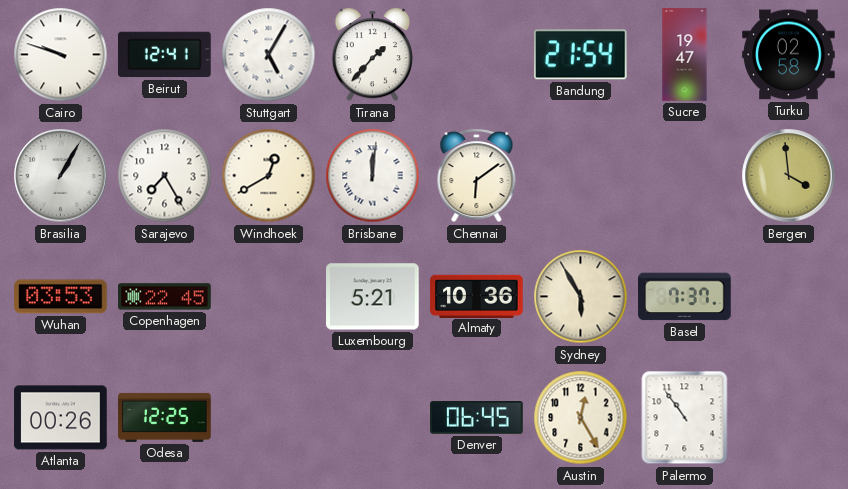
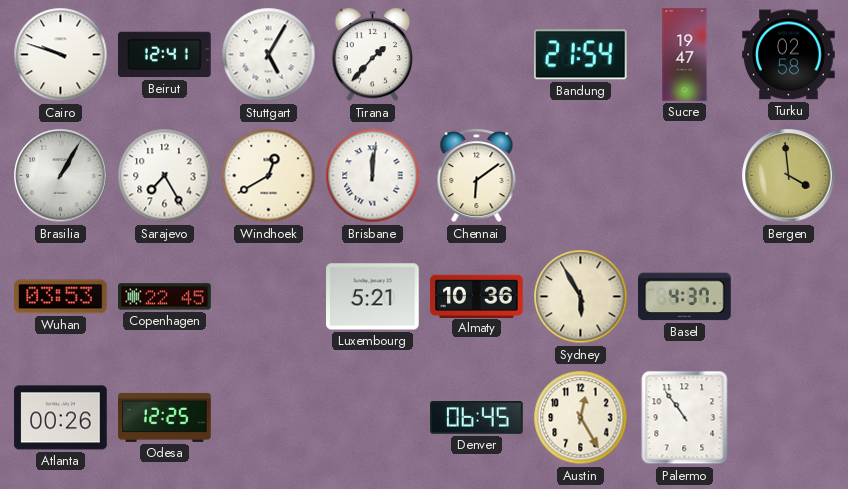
Basel: 7:37 -> 4:37 (685, 297)
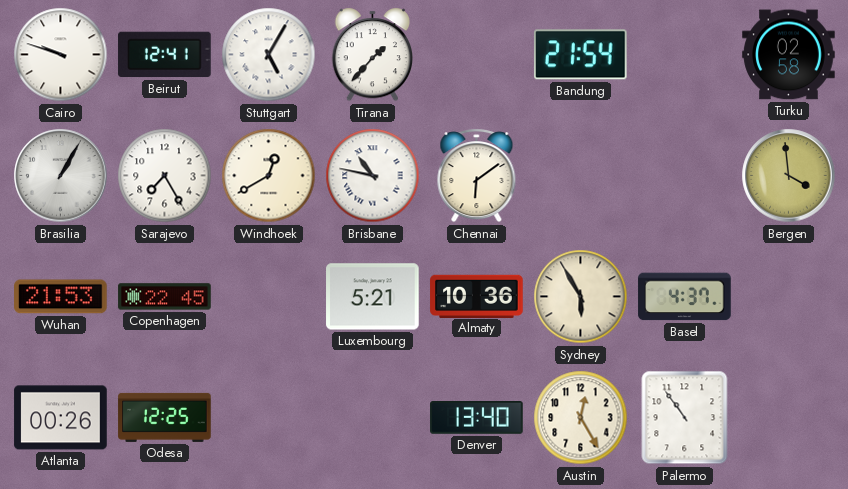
Sucre: 19:47 -> none (685, 55)
Brisbane: 12:01 -> 10:47 (373, 176)
Wuhan: 03:53 -> 21:53 (61, 297)
Denver: 06:45 -> 13:40 (477, 418)
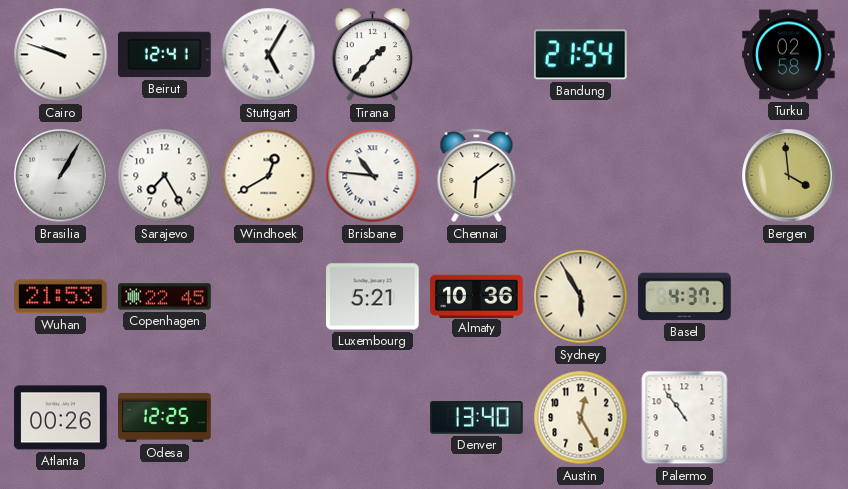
Brisbane: 10:47 -> 10:46 (373, 176)
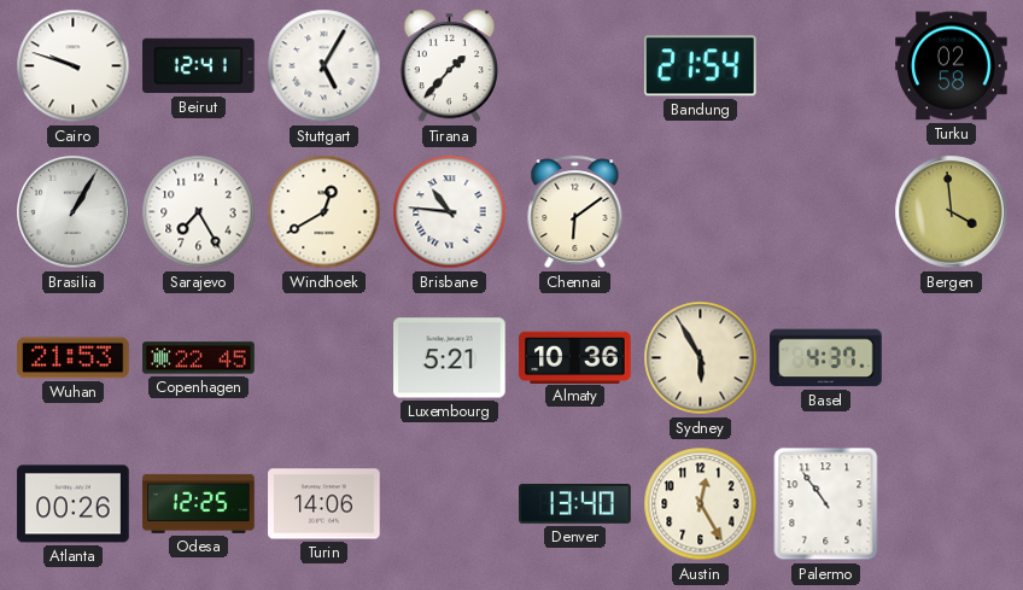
Turin: none -> 14:06 (325, 504)
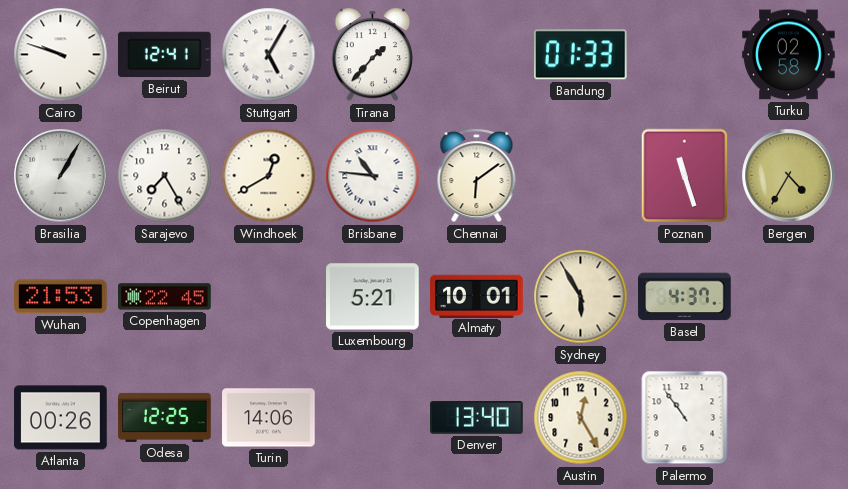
Bandung: 21:54 -> 01:33 (580, 55)
Poznan: none -> 11:27 (685, 176)
Bergen: 3:59 -> 4:35 (789, 176)
Almaty: 10:36 -> 10:01 (477, 296)
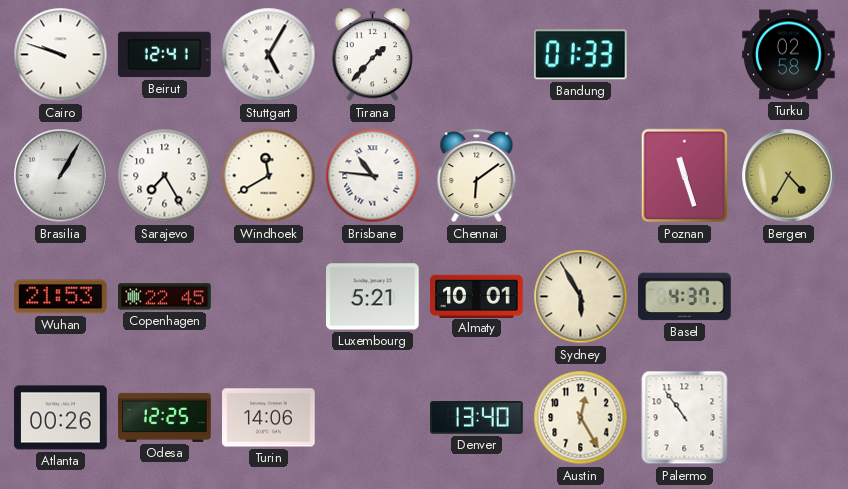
Windhoek: 12:40 -> 11:40 (269, 176)
